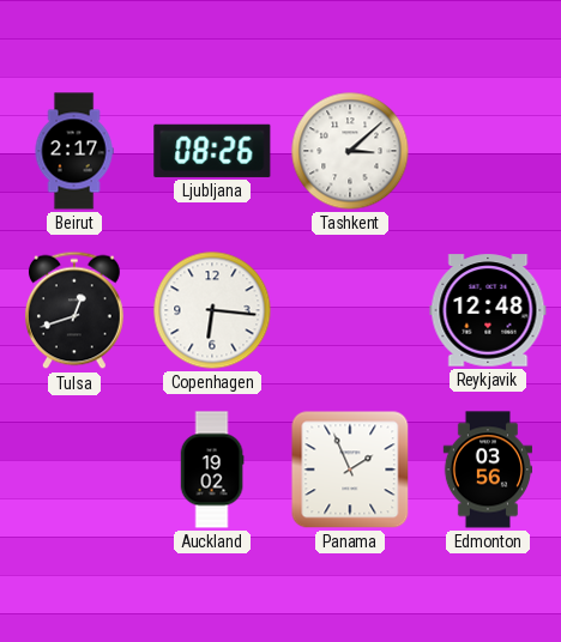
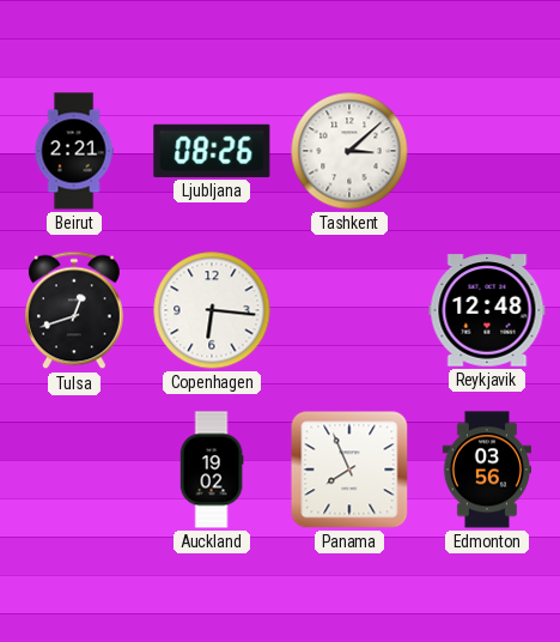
Beirut: 2:17 -> 2:21 (74, 151)
Panama: 1:56 -> 7:56 (349, 470)
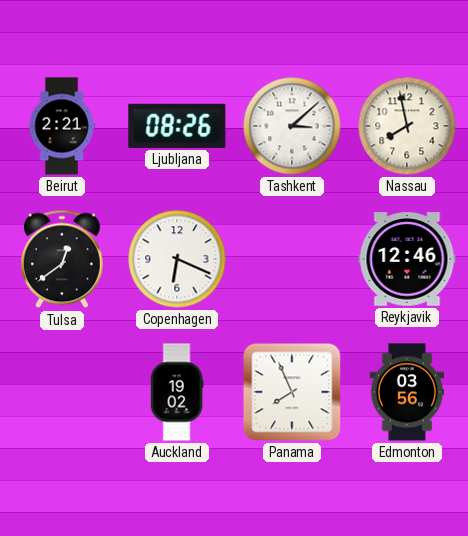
Nassau: none -> 7:58 (407, 126)
Tulsa: 12:42 -> 12:39 (63, 259)
Copenhagen: 6:16 -> 6:19 (177, 259)
Reykjavik: 12:48 -> 12:46 (407, 259)
